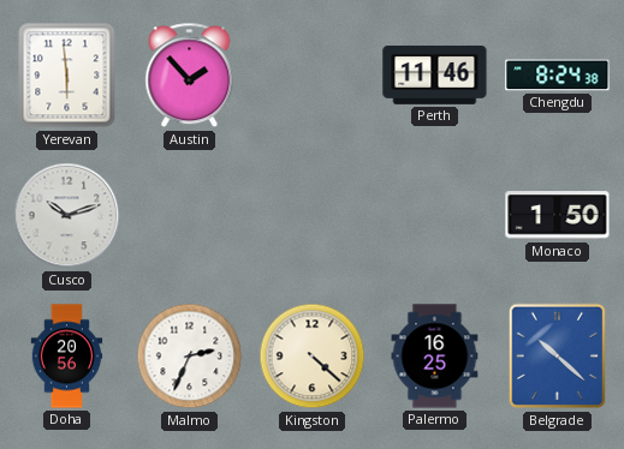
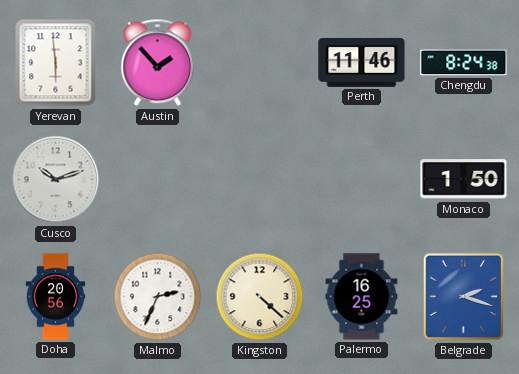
Belgrade: 10:22 -> 2:18 (464, 297)
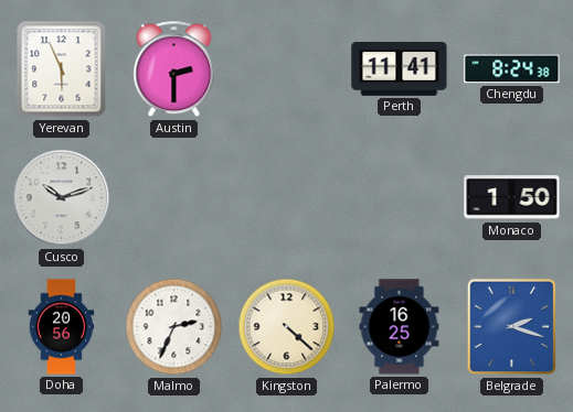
Yerevan: 5:59 -> 5:56 (62, 69)
Austin: 1:53 -> 2:30 (174, 69)
Perth: 11:46 -> 11:41 (400, 69)
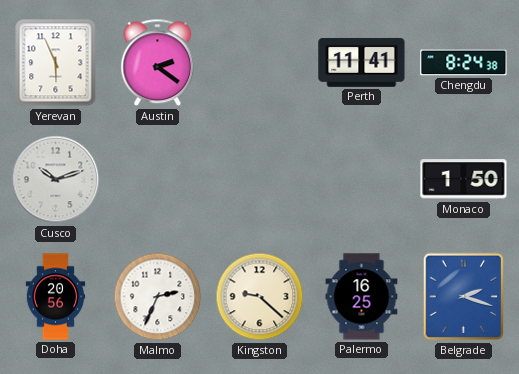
Austin: 2:30 -> 2:21 (158, 63)
Kingston: 4:22 -> 9:22 (260, 297)
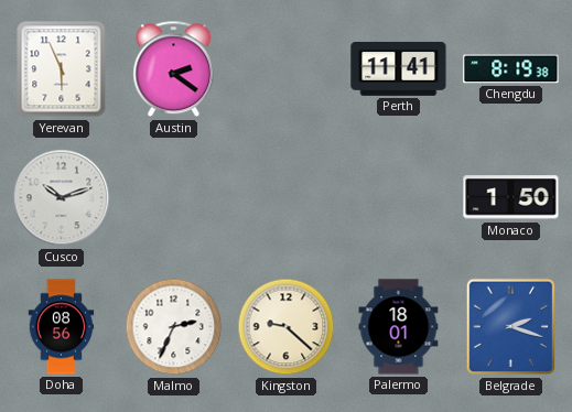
Chengdu: 8:24 -> 8:19 (511, 69)
Doha: 20:56 -> 08:56 (62, 327)
Palermo: 16:25 -> 18:01 (399, 327)
